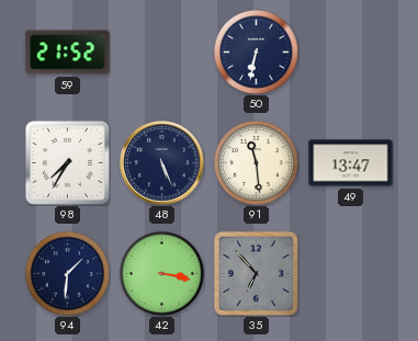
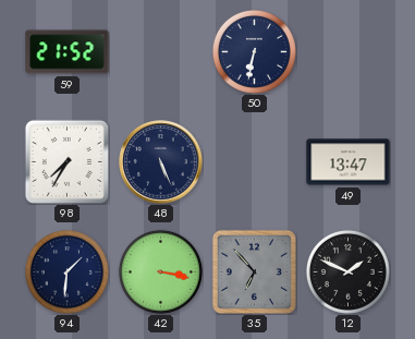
91: 11:29 -> none (256, 162)
12: none -> 1:49 (347, 271)
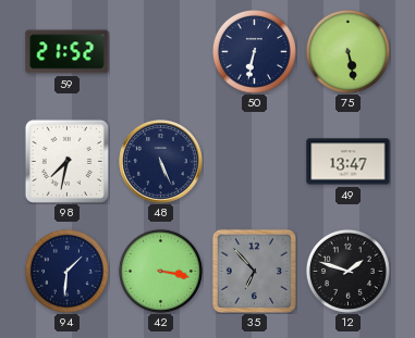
75: none -> 5:28 (347, 51)
98: 7:35 -> 7:32 (66, 161)
12: 1:49 -> 1:48 (347, 271)
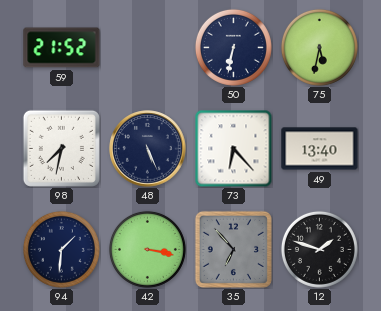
75: 5:28 -> 5:32 (319, 47)
73: none -> 6:23 (233, 148)
49: 13:47 -> 13:40 (320, 149)
